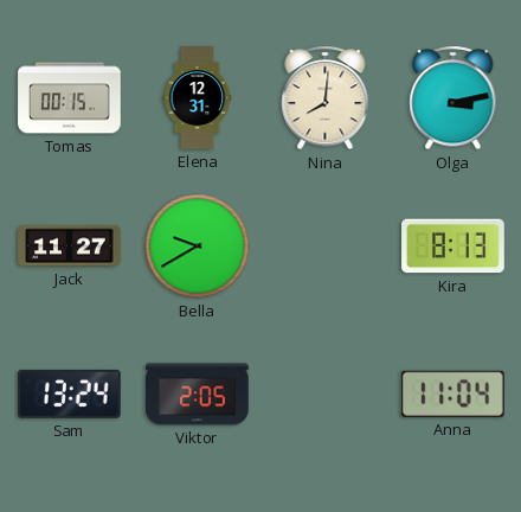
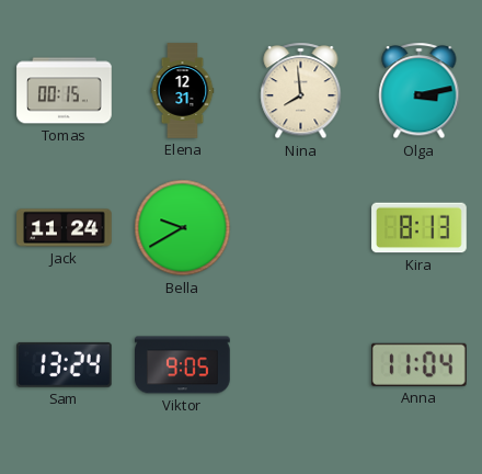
Nina: 8:01 -> 7:59 (301, 91)
Jack: 11:27 -> 11:24 (65, 228)
Viktor: 2:05 -> 9:05 (183, 365)
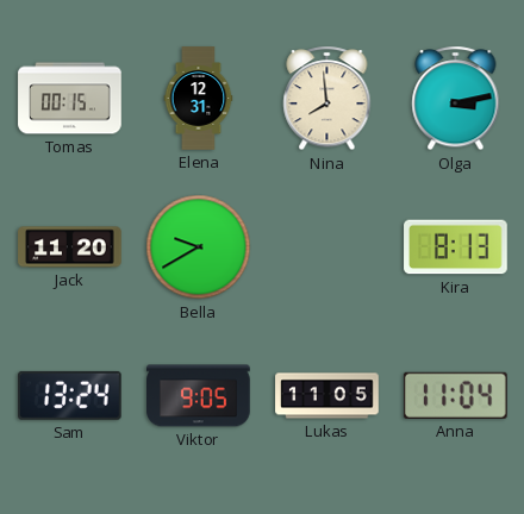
Jack: 11:24 -> 11:20 (70, 247)
Lukas: none -> 11:05 (327, 396)
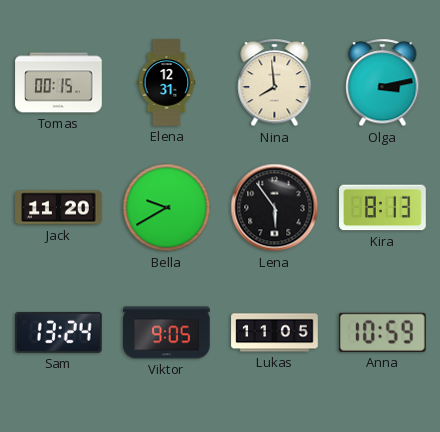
Lena: none -> 5:54 (275, 208)
Anna: 11:04 -> 10:59 (382, 332)
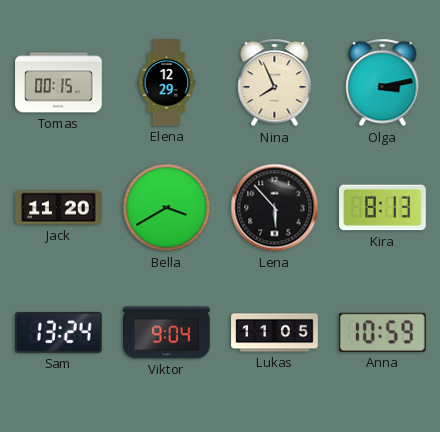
Elena: 12:31 -> 12:29 (167, 83)
Nina: 7:59 -> 7:56 (275, 83)
Bella: 9:40 -> 3:40 (167, 208)
Lena: 5:54 -> 5:53 (275, 208)
Viktor: 9:05 -> 9:04 (167, 333)
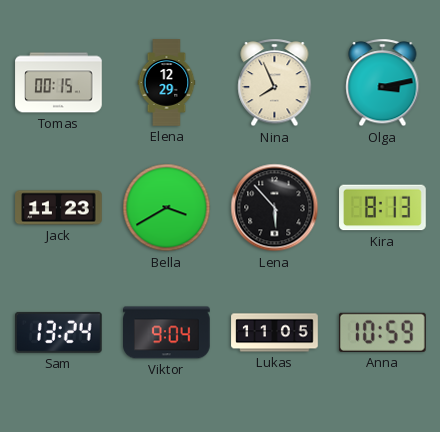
Jack: 11:20 -> 11:23 (59, 208)
